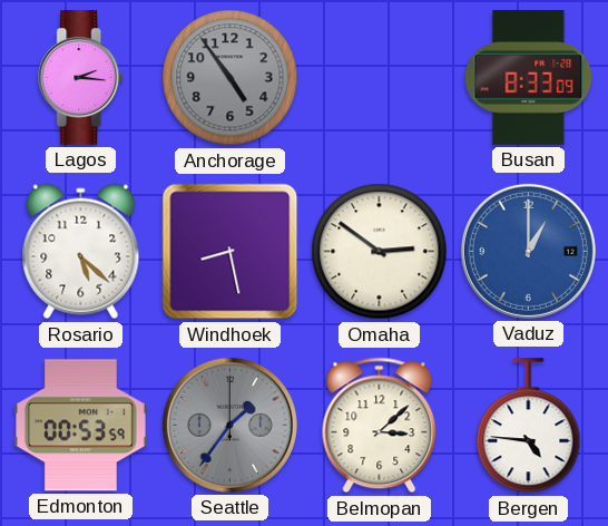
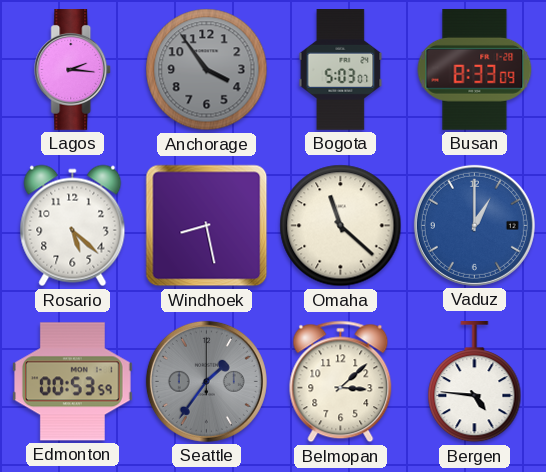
Anchorage: 4:54 -> 3:54 (207, 70)
Bogota: none -> 5:03 (341, 70)
Omaha: 2:51 -> 11:22 (341, 226)
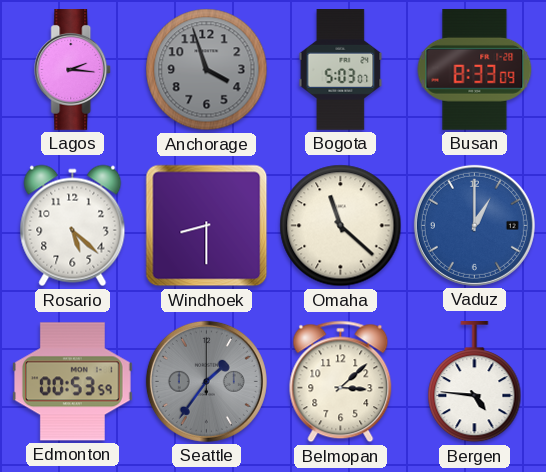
Anchorage: 3:54 -> 3:57 (207, 70)
Windhoek: 8:28 -> 8:30 (207, 226)
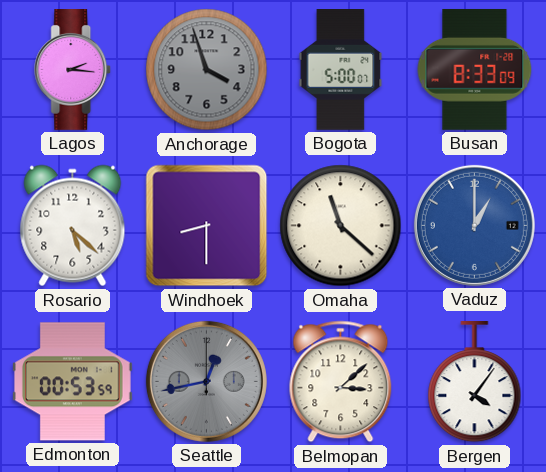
Bogota: 5:03 -> 5:00 (341, 70)
Seattle: 1:36 -> 12:43 (206, 381)
Bergen: 4:46 -> 4:06 (475, 383)
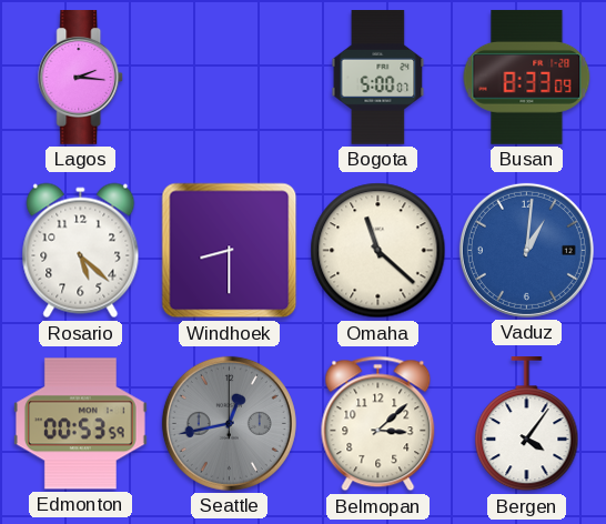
Anchorage: 3:57 -> none (207, 70)
Vaduz: 1:00 -> 1:01 (526, 250)
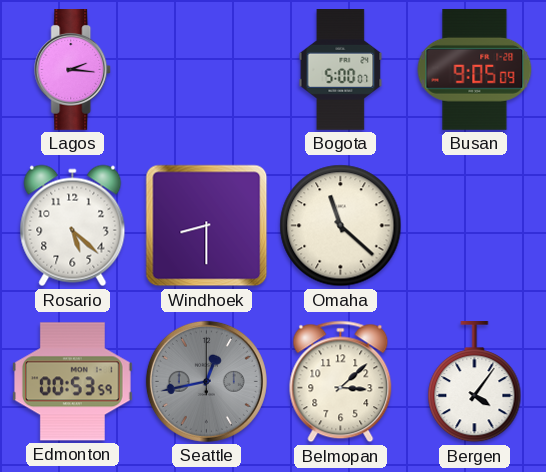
Busan: 8:33 -> 9:05 (475, 69)
Vaduz: 1:01 -> none (526, 250)
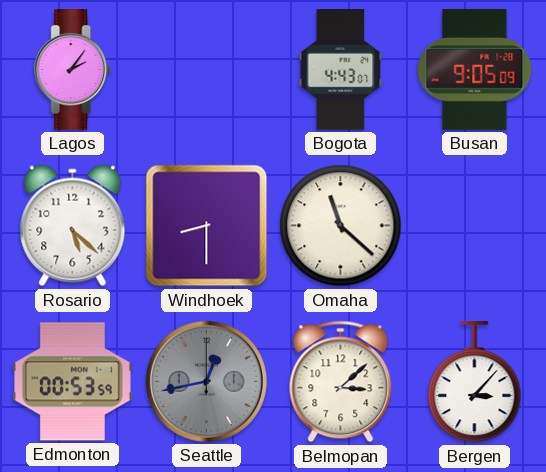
Lagos: 2:16 -> 2:06 (73, 70)
Bogota: 5:00 -> 4:43 (341, 70)
Bergen: 4:06 -> 3:07 (475, 383)
